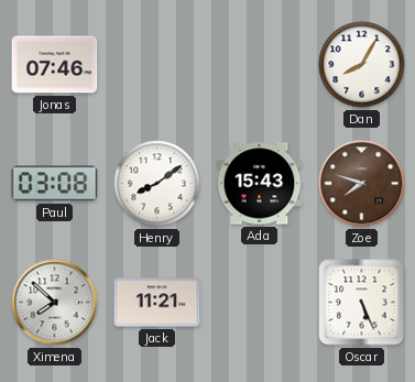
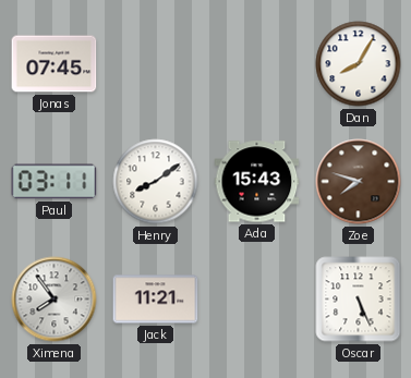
Jonas: 07:46 -> 07:45 (55, 64)
Paul: 03:08 -> 03:11 (55, 182)
Ximena: 7:52 -> 7:54 (55, 300)
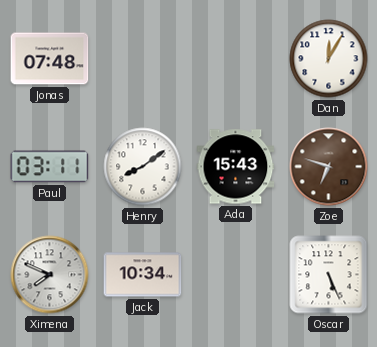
Jonas: 07:45 -> 07:48 (50, 59)
Dan: 8:05 -> 12:05 (329, 59)
Zoe: 7:48 -> 6:48 (329, 167)
Ximena: 7:54 -> 7:49 (50, 275)
Jack: 11:21 -> 10:34 (143, 275)
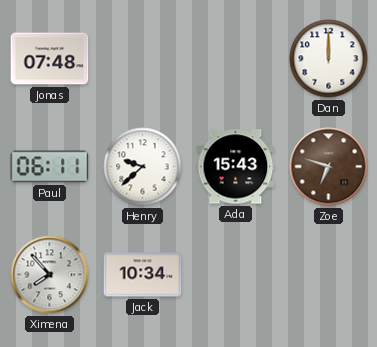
Dan: 12:05 -> 12:00 (329, 59)
Paul: 03:11 -> 06:11 (50, 167)
Henry: 8:09 -> 9:38 (143, 167)
Ximena: 7:49 -> 7:53 (50, 275)
Oscar: 5:26 -> none (329, 275)
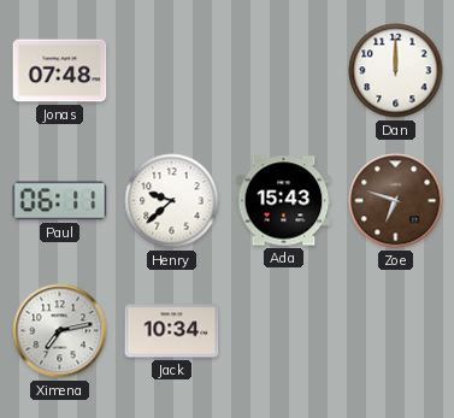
Ximena: 7:53 -> 7:13 (60, 331)
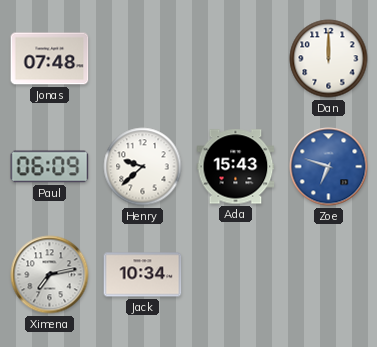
Paul: 06:11 -> 06:09 (50, 167)
Zoe dial: brown -> blue (329, 167)
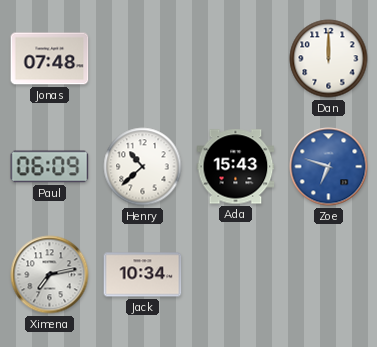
Henry: 9:38 -> 10:38 (143, 167)
